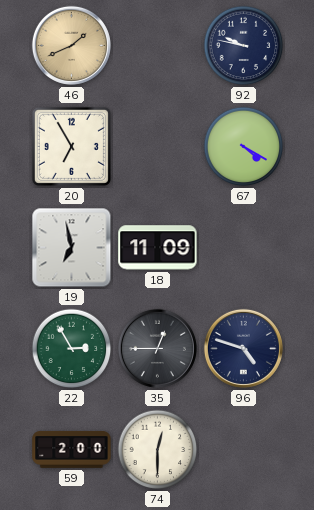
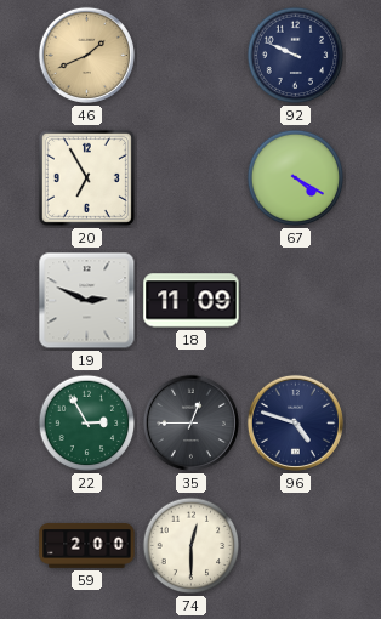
92: 9:47 -> 9:49 (296, 56)
19: 6:58 -> 2:49 (87, 301)
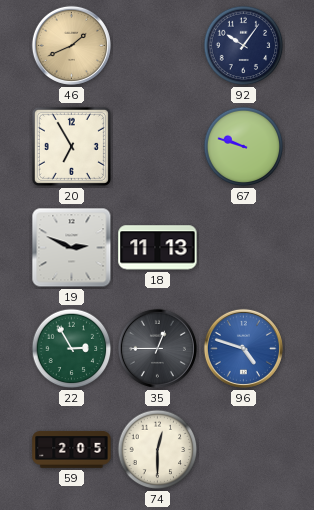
92: 9:49 -> 10:06 (244, 46)
67: 4:20 -> 9:48 (244, 147)
18: 11:09 -> 11:13 (158, 248)
96 dial: navy -> blue (243, 348)
59: 2:00 -> 2:05 (72, 449)
